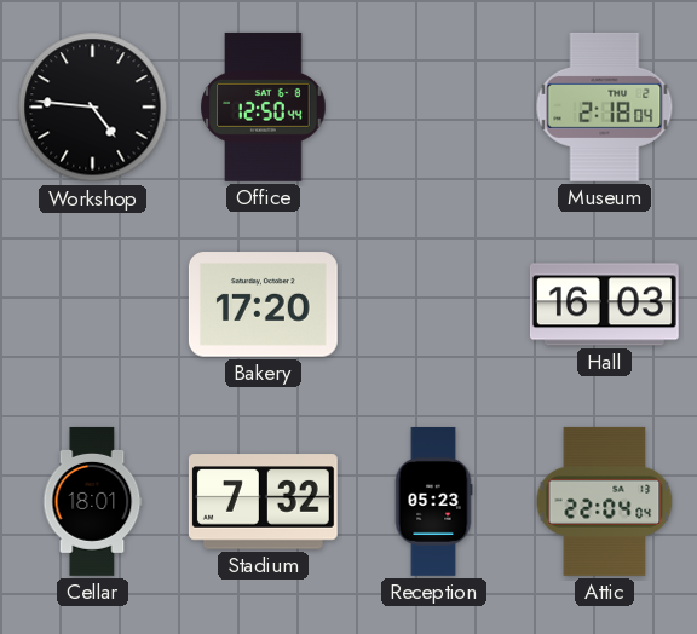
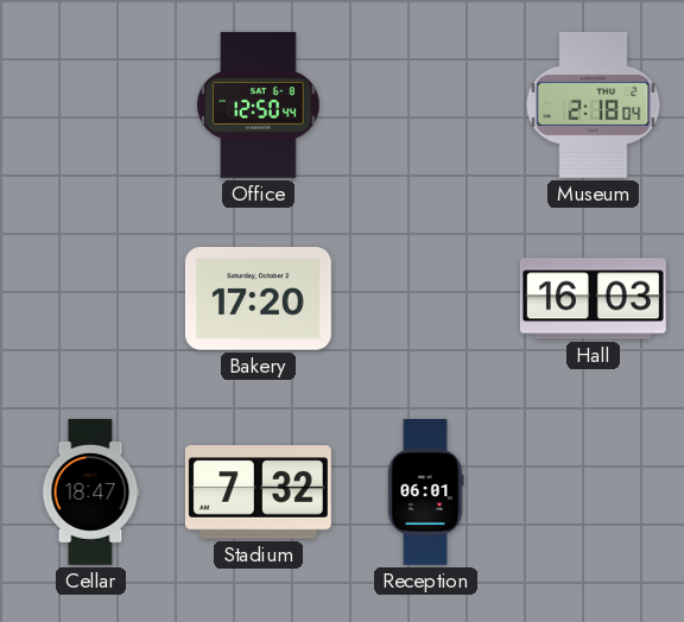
Workshop: 4:46 -> none (93, 108)
Cellar: 18:01 -> 18:47 (91, 491)
Reception: 05:23 -> 06:01 (425, 493)
Attic: 22:04 -> none (605, 501)
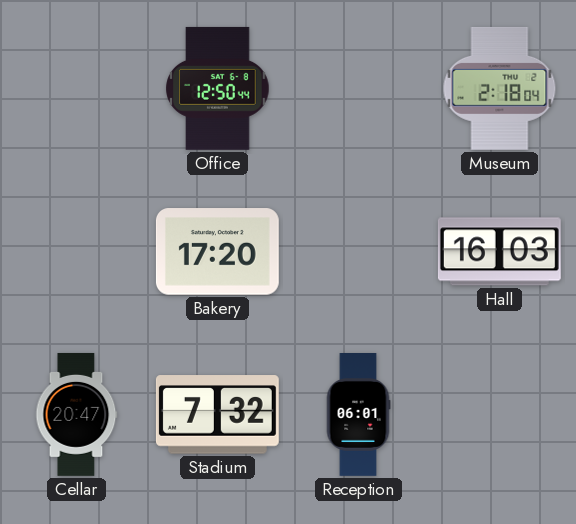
Cellar: 18:47 -> 20:47 (77, 414)
